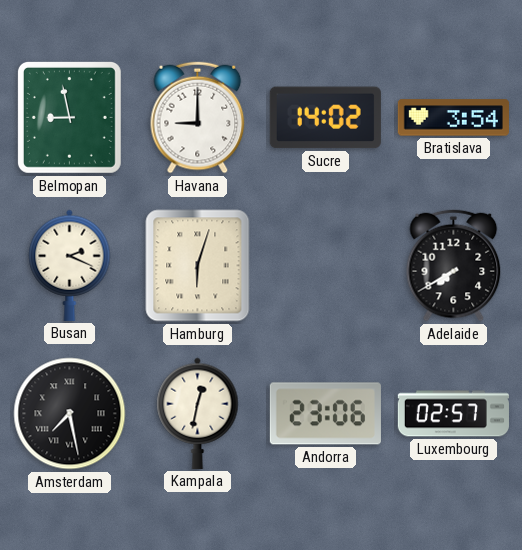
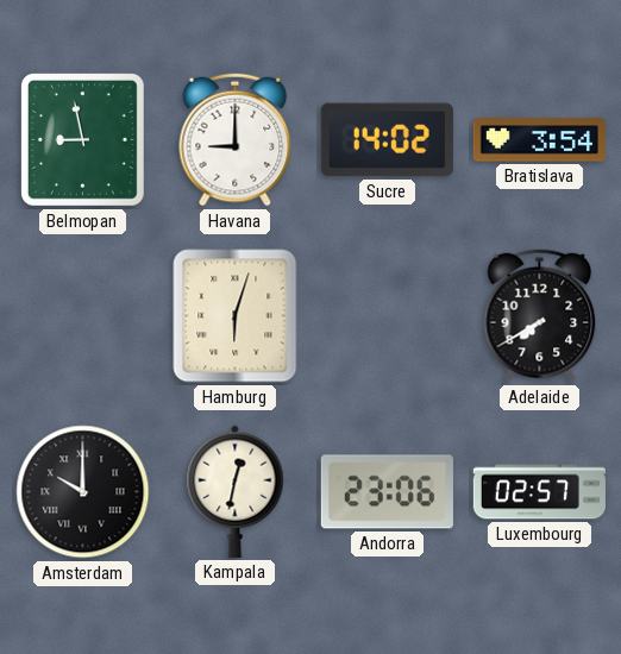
Busan: 2:19 -> none (70, 265)
Amsterdam: 7:28 -> 10:00 (83, 492)
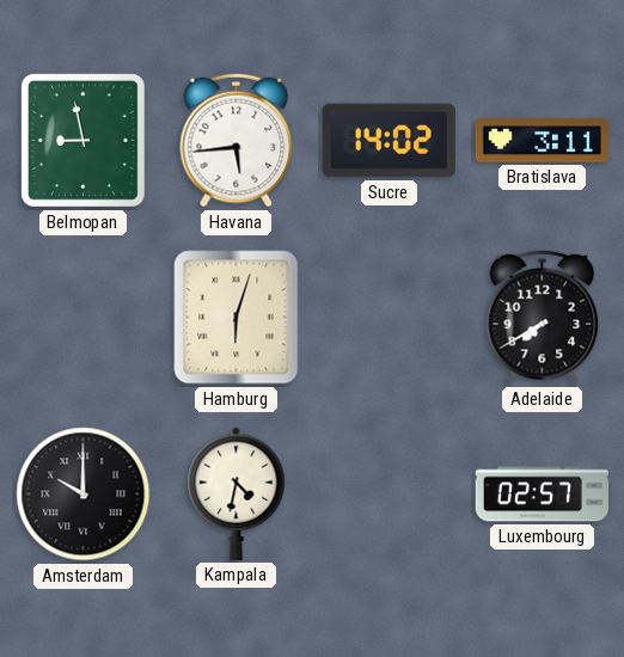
Havana: 9:00 -> 5:44 (237, 141)
Bratislava: 3:54 -> 3:11 (542, 141)
Kampala: 12:32 -> 4:32 (237, 493)
Andorra: 23:06 -> none (387, 492)
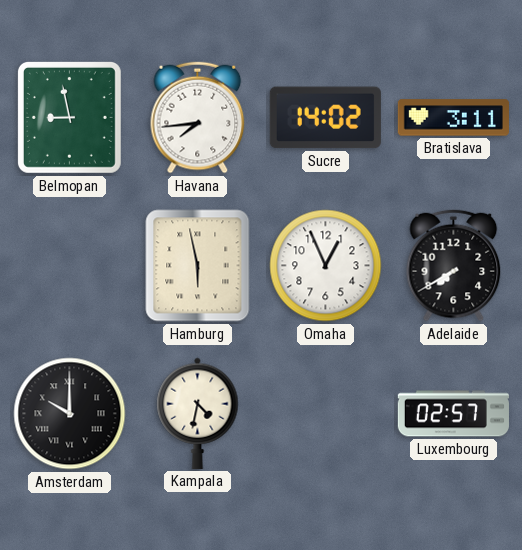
Havana: 5:44 -> 7:44 (198, 118)
Hamburg: 6:03 -> 5:58 (198, 266)
Omaha: none -> 12:56 (326, 266)
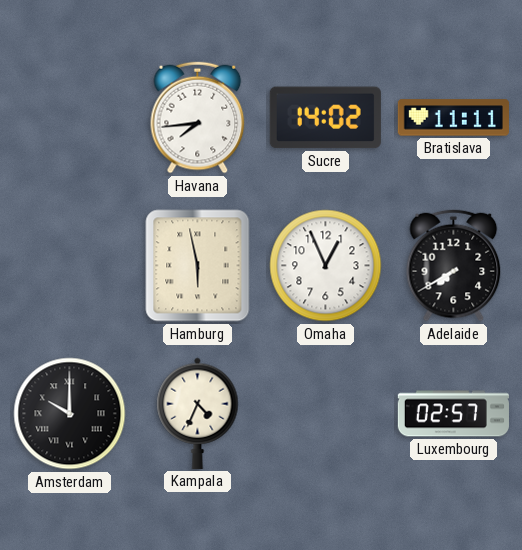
Belmopan: 8:58 -> none (69, 117)
Bratislava: 3:11 -> 11:11 (453, 118)
Kampala: 4:32 -> 4:34 (198, 413)
